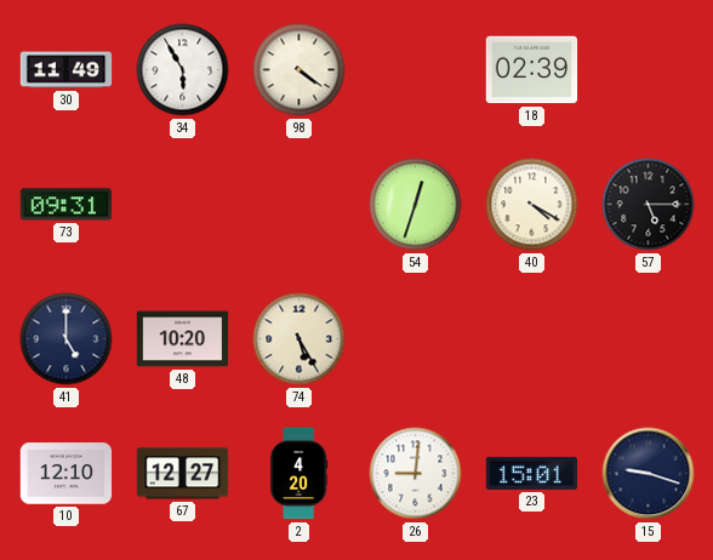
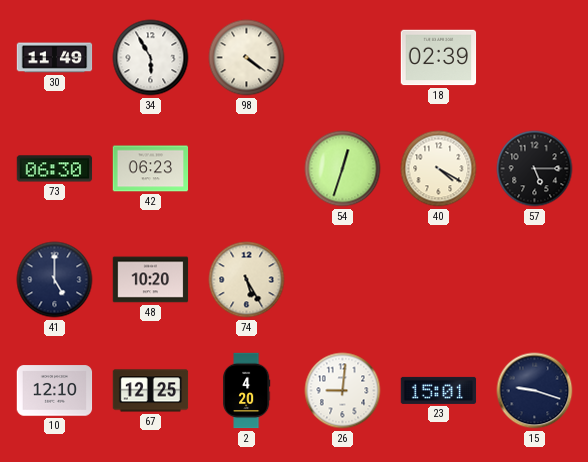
73: 09:31 -> 06:30 (55, 169)
42: none -> 06:23 (151, 169)
67: 12:27 -> 12:25 (151, 391)
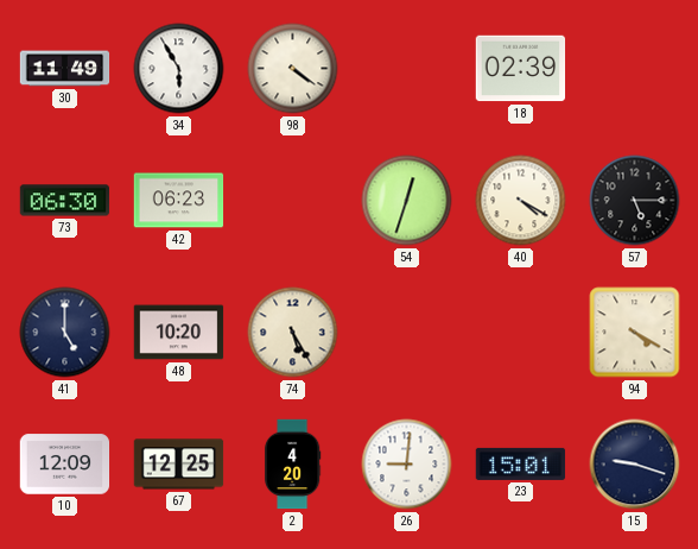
94: none -> 4:20 (635, 333)
10: 12:10 -> 12:09 (65, 465)
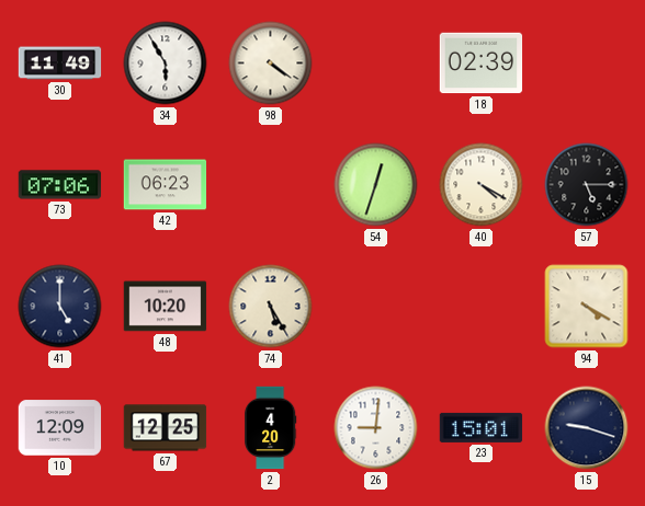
73: 06:30 -> 07:06 (60, 185)
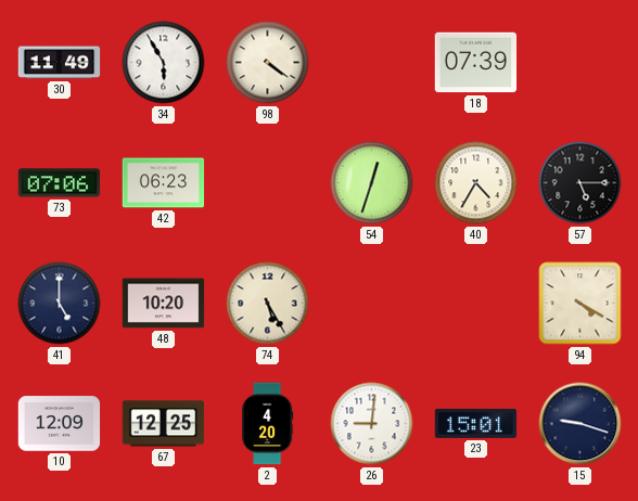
18: 02:39 -> 07:39 (476, 63)
40: 4:20 -> 4:35 (476, 183)
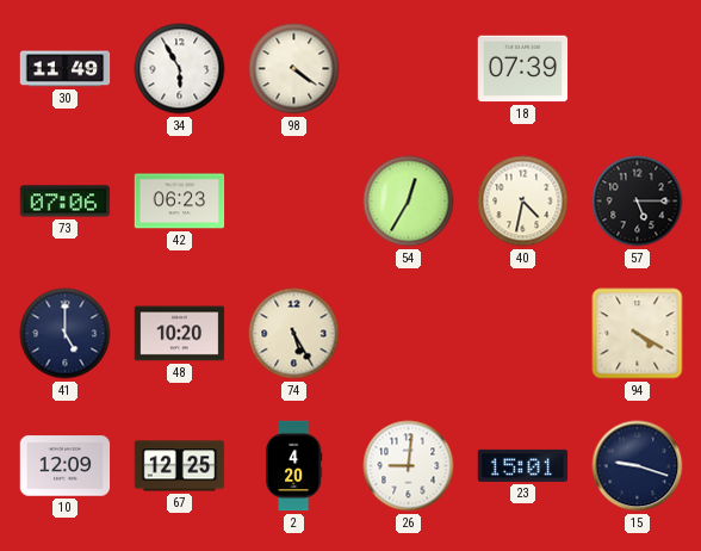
54: 12:33 -> 12:35 (409, 202)
40: 4:35 -> 4:32 (523, 202)
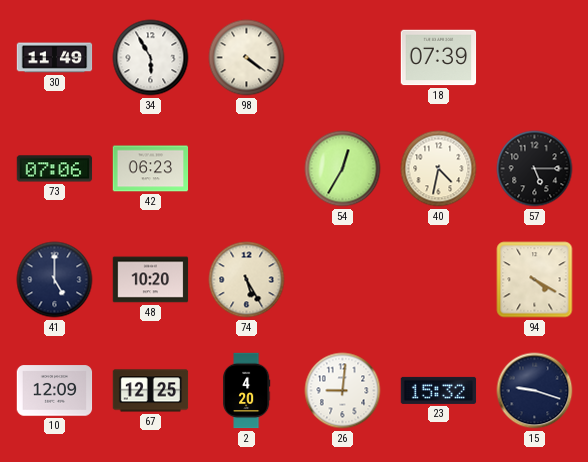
23: 15:01 -> 15:32 (439, 390)
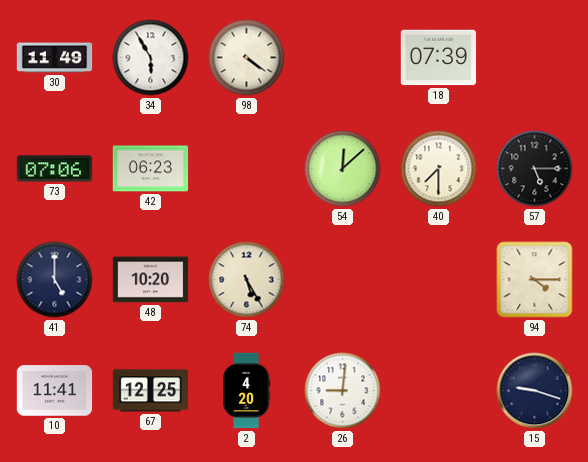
54: 12:35 -> 12:08 (343, 169)
40: 4:32 -> 7:30 (439, 169)
94: 4:20 -> 4:15 (535, 280)
10: 12:09 -> 11:41 (55, 391)
23: 15:32 -> none (439, 390)
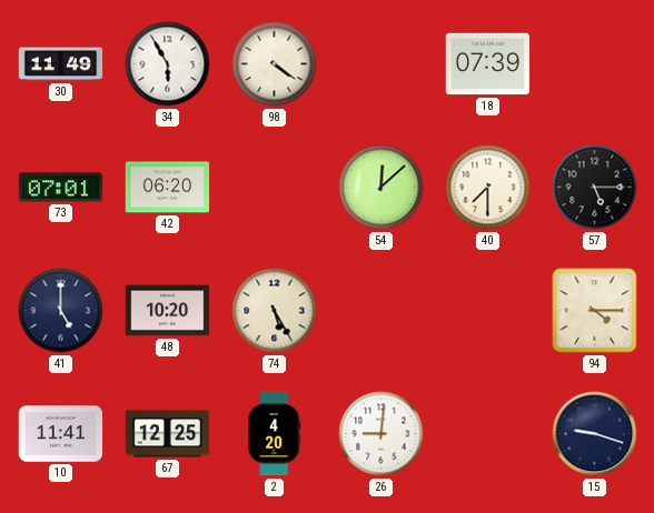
73: 07:06 -> 07:01 (61, 188)
42: 06:23 -> 06:20 (168, 188)
